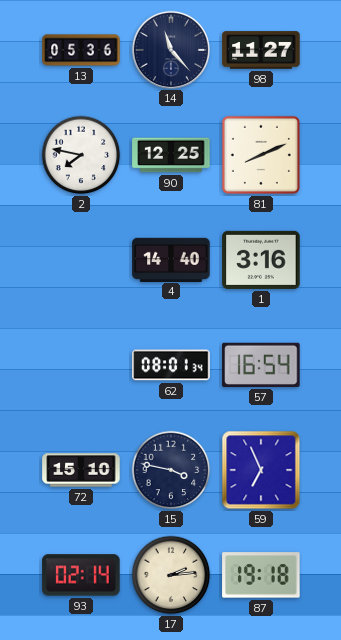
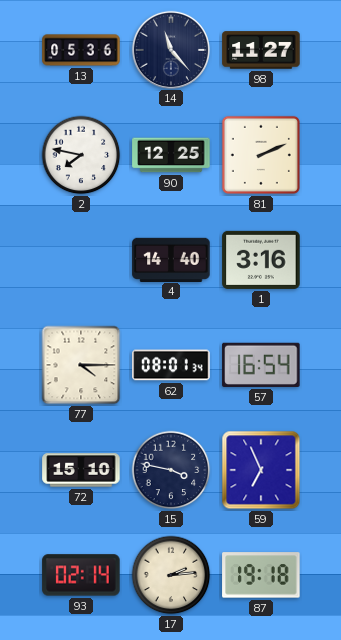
81: 8:11 -> 2:11 (261, 155)
77: none -> 4:15 (81, 365)
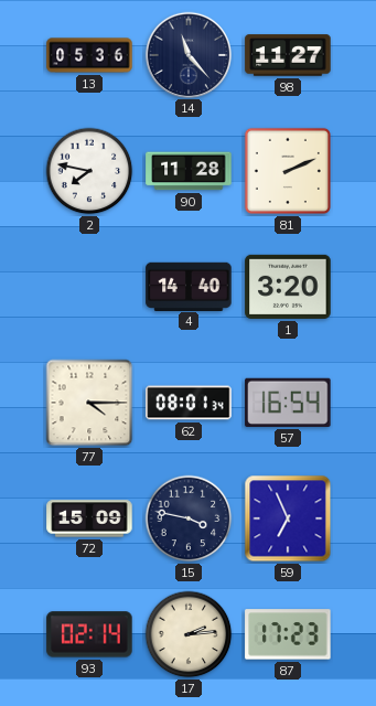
90: 12:25 -> 11:28 (189, 171)
1: 3:16 -> 3:20 (288, 287)
72: 15:10 -> 15:09 (89, 518)
87: 19:18 -> 17:23 (288, 634)
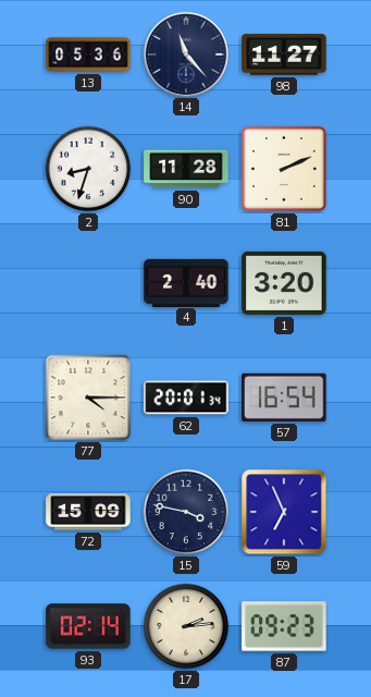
2: 7:47 -> 8:33 (88, 169)
4: 14:40 -> 2:40 (186, 282)
62: 08:01 -> 20:01 (186, 398)
87: 17:23 -> 09:23 (284, 626)
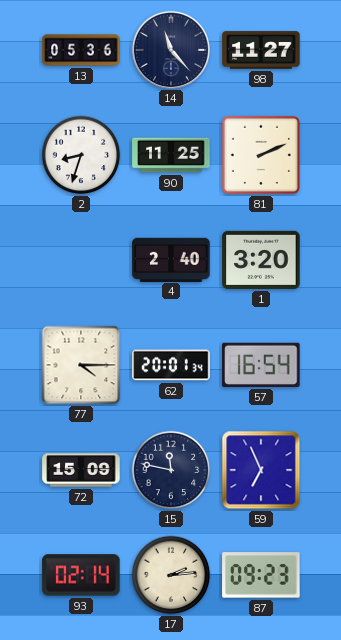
90: 11:28 -> 11:25 (171, 155)
15: 3:47 -> 11:47 (171, 470)
